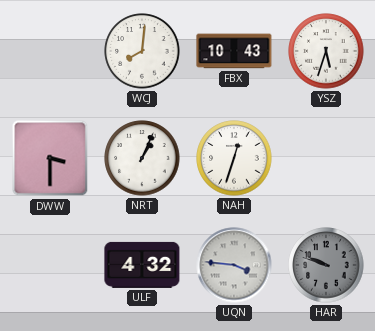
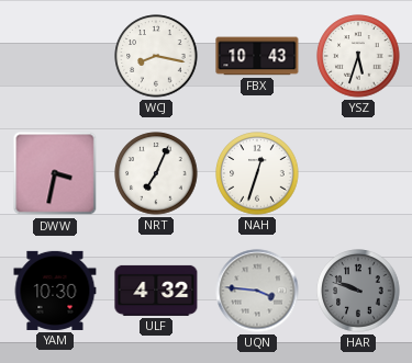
WCJ: 8:01 -> 8:17 (156, 56)
DWW: 3:30 -> 3:32 (55, 173)
NRT: 1:04 -> 7:04 (156, 173)
YAM: none -> 10:30 (55, 291)
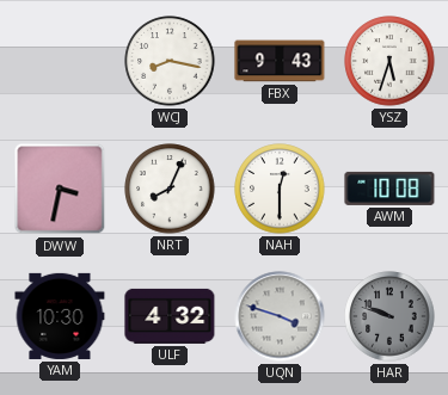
FBX: 10:43 -> 9:43 (280, 61)
NRT: 7:04 -> 8:04 (170, 189)
NAH: 12:33 -> 12:30 (280, 189)
AWM: none -> 10:08 (389, 189)
UQN: 3:46 -> 3:48 (280, 316)
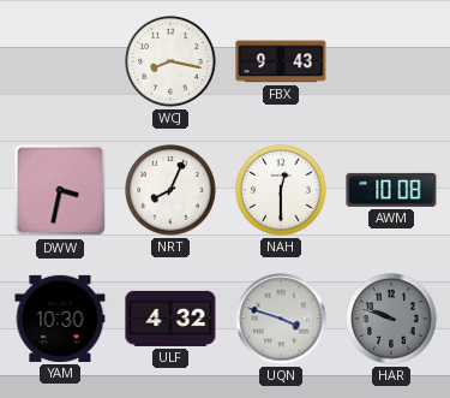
YSZ: 5:33 -> none (389, 61)
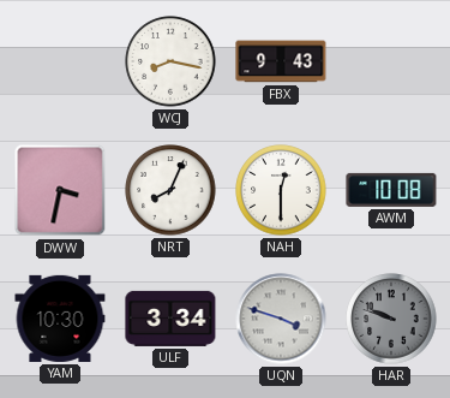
ULF: 4:32 -> 3:34 (170, 319)
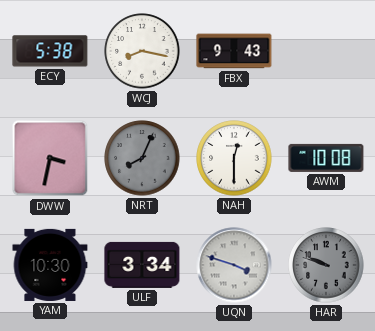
ECY: none -> 5:38 (50, 51)
NRT dial: white -> grey (142, 158)
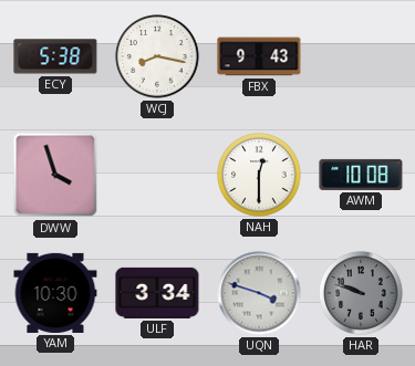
DWW: 3:32 -> 3:57 (55, 175)
NRT: 8:04 -> none (142, 158)
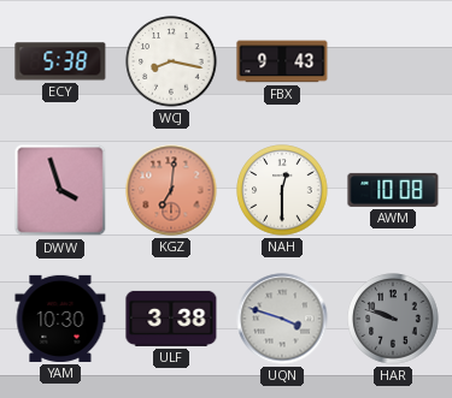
KGZ: none -> 7:01 (171, 190)
ULF: 3:34 -> 3:38 (171, 319)
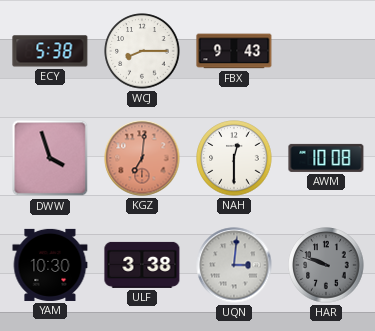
WCJ: 8:17 -> 8:15 (142, 51)
UQN: 3:48 -> 3:01 (234, 265)
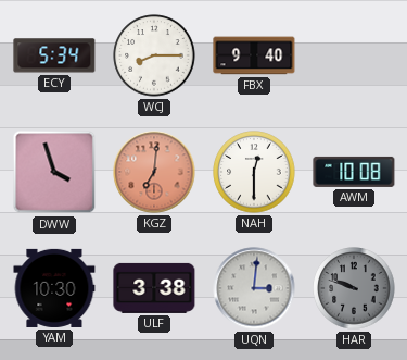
ECY: 5:38 -> 5:34 (54, 55)
FBX: 9:43 -> 9:40 (254, 55)
